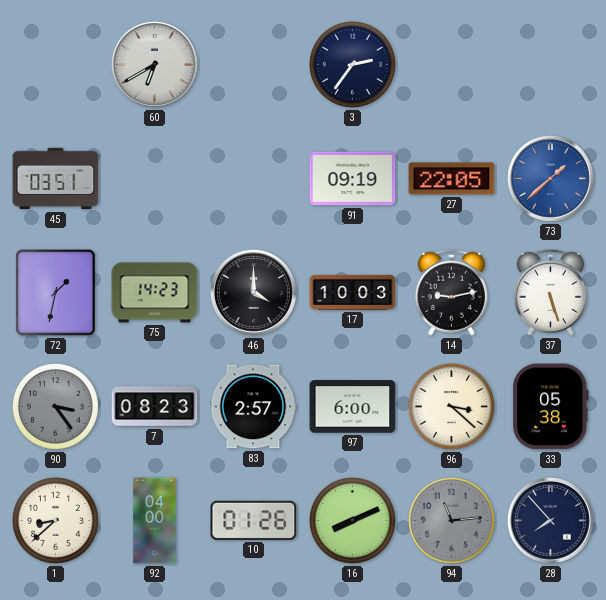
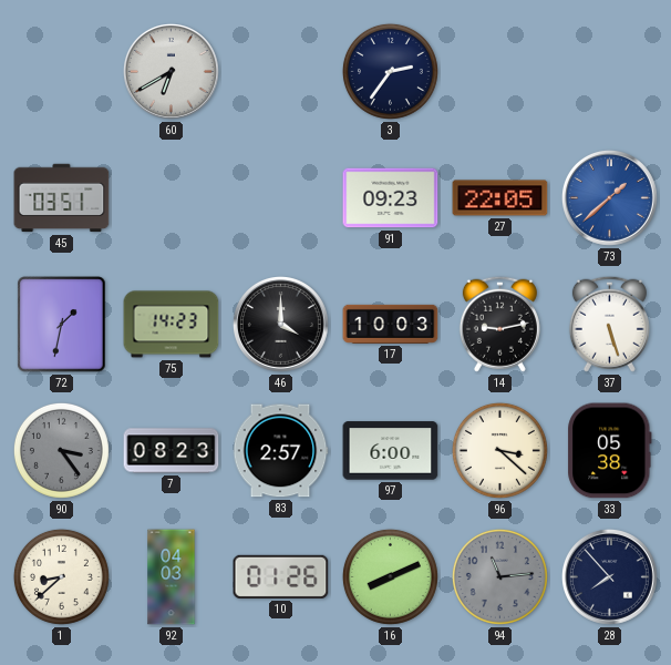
91: 09:19 -> 09:23 (391, 198)
92: 04:00 -> 04:03 (172, 577)
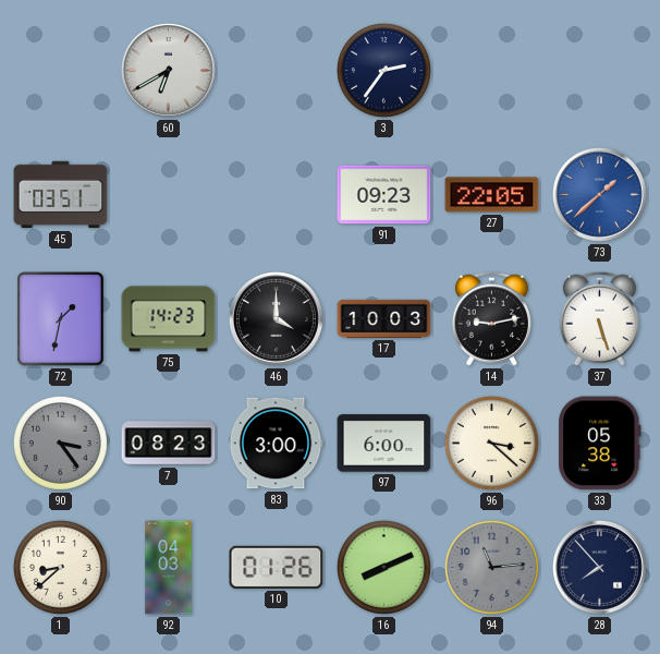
83: 2:57 -> 3:00 (276, 444)
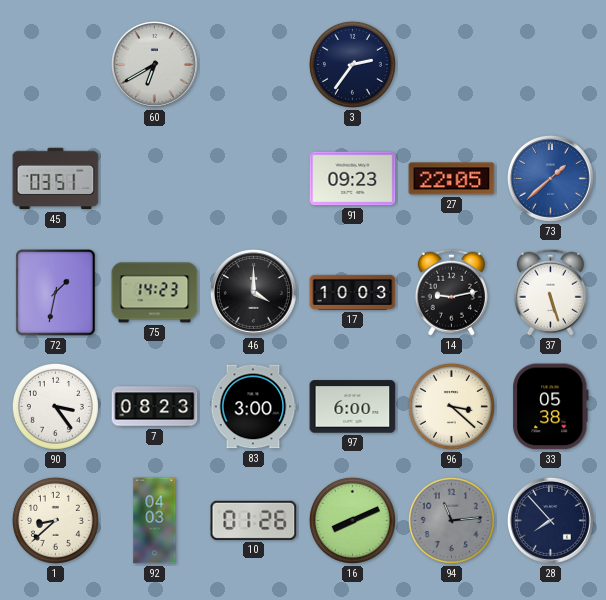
90 dial: grey -> white (55, 406)
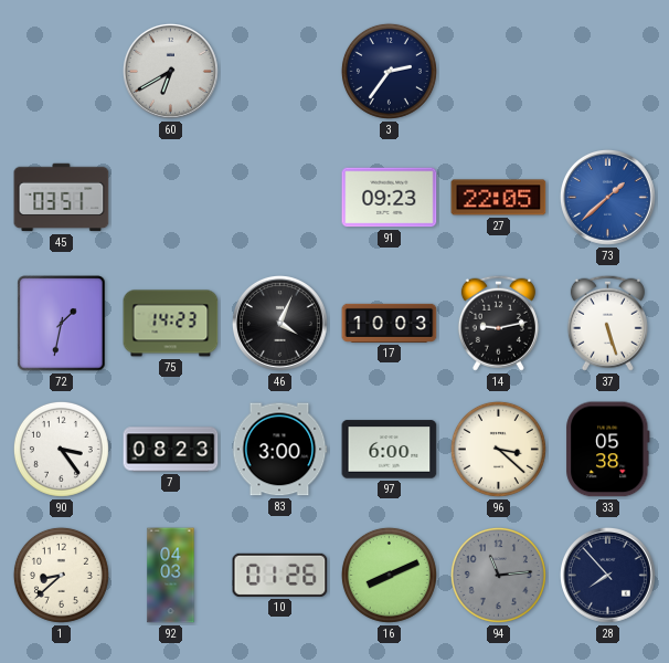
46: 4:00 -> 4:04 (279, 323)
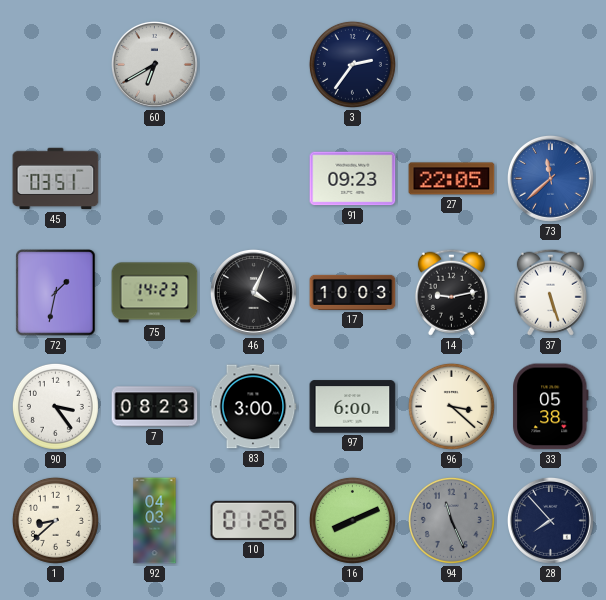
73: 1:38 -> 11:38 (550, 178)
94: 11:14 -> 11:26 (451, 520)
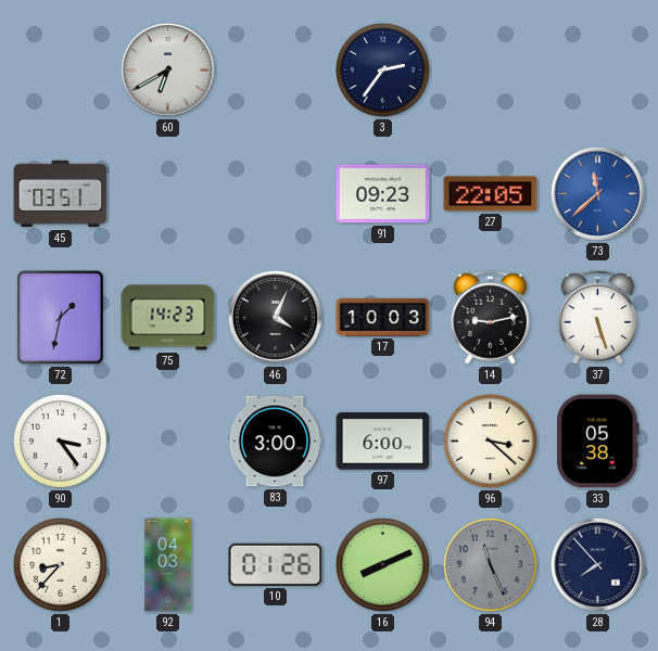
7: 08:23 -> none (155, 407)
1: 8:38 -> 8:37 (60, 564)
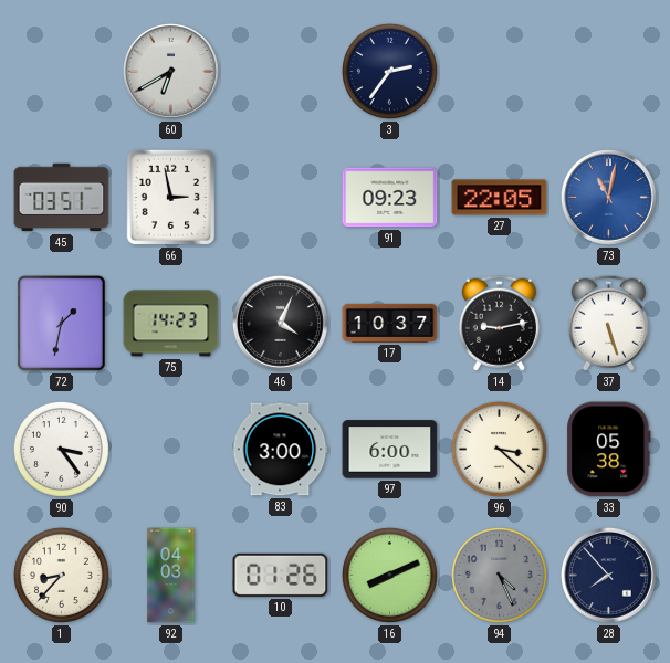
66: none -> 2:58 (171, 198)
73: 11:38 -> 11:02 (608, 197)
17: 10:03 -> 10:37 (390, 323)
94: 11:26 -> 4:26 (499, 575)
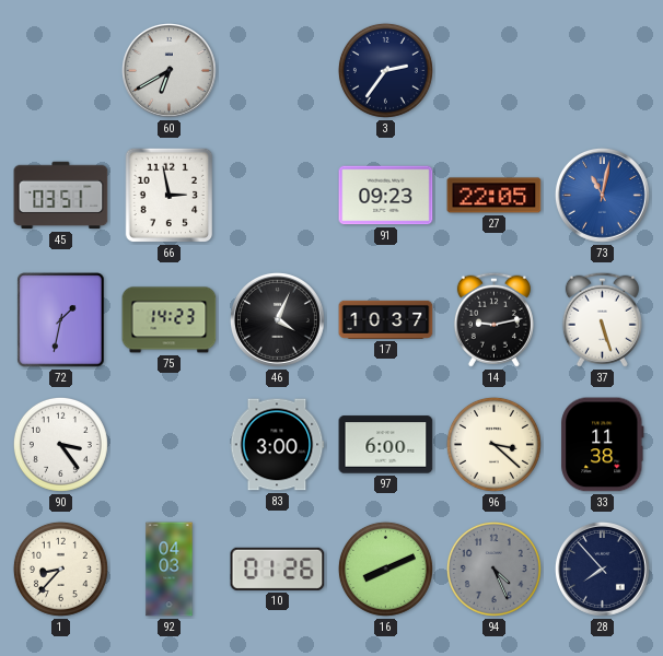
33: 05:38 -> 11:38 (603, 445)
